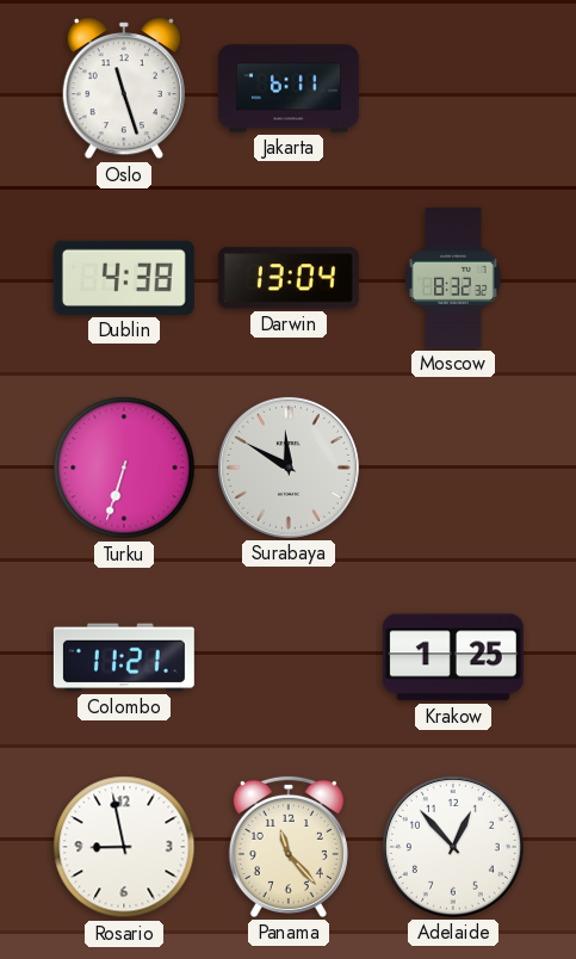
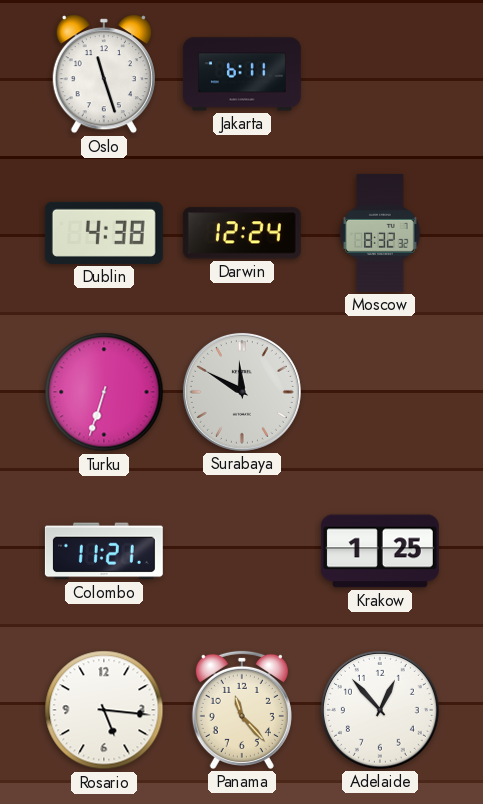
Darwin: 13:04 -> 12:24 (242, 233)
Rosario: 8:58 -> 5:16 (104, 710)
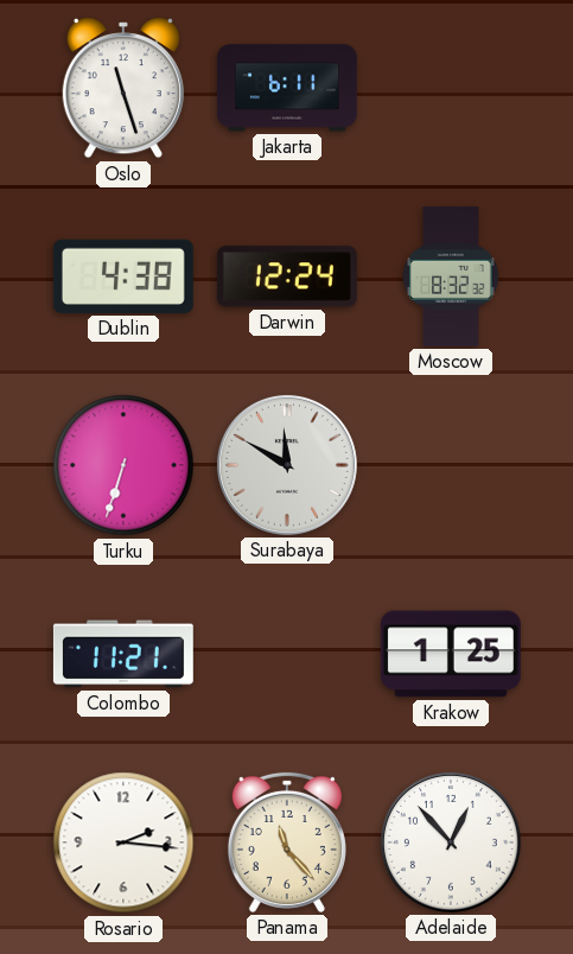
Rosario: 5:16 -> 2:16 (123, 842)
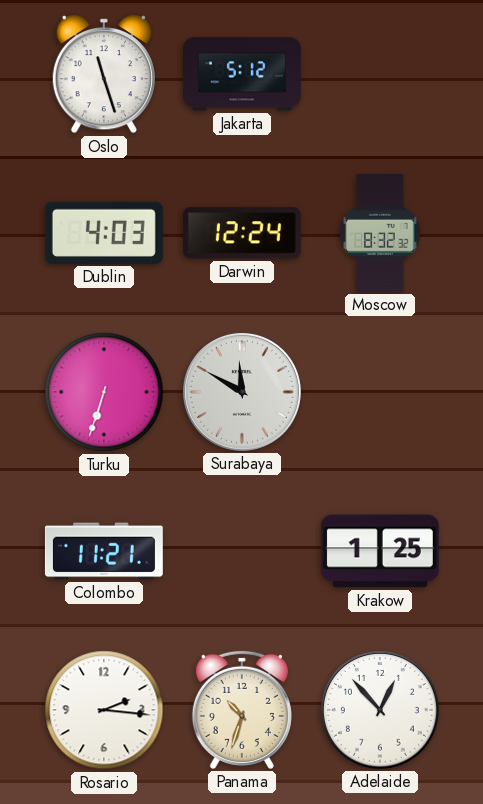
Jakarta: 6:11 -> 5:12 (242, 74)
Dublin: 4:38 -> 4:03 (104, 233)
Panama: 11:23 -> 10:33 (242, 710)
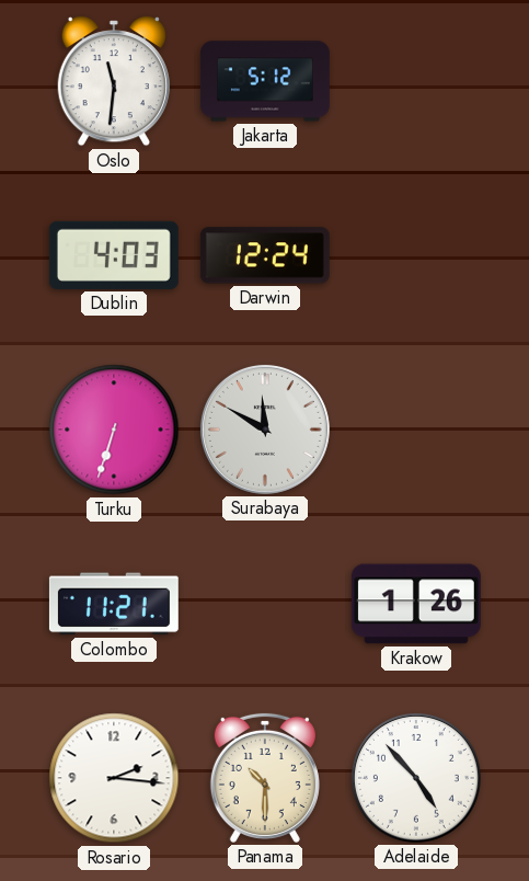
Oslo: 11:27 -> 11:31 (114, 81)
Moscow: 8:32 -> none (380, 233)
Krakow: 1:25 -> 1:26 (416, 604)
Panama: 10:33 -> 10:30 (265, 778)
Adelaide: 12:53 -> 4:53 (416, 778)
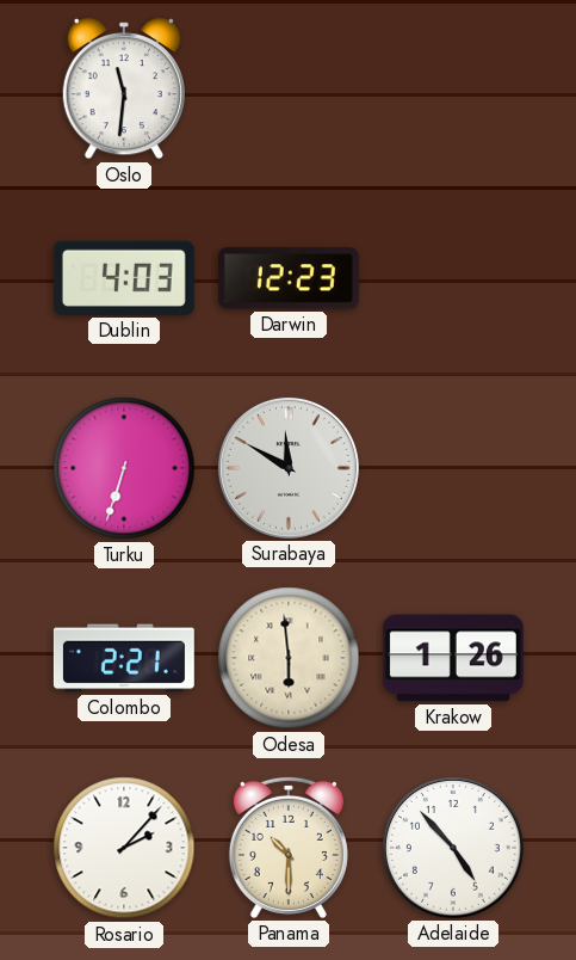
Jakarta: 5:12 -> none (265, 81)
Darwin: 12:24 -> 12:23 (289, 278)
Colombo: 11:21 -> 2:21 (124, 658)
Odesa: none -> 5:59 (289, 658)
Rosario: 2:16 -> 2:07 (124, 848)
